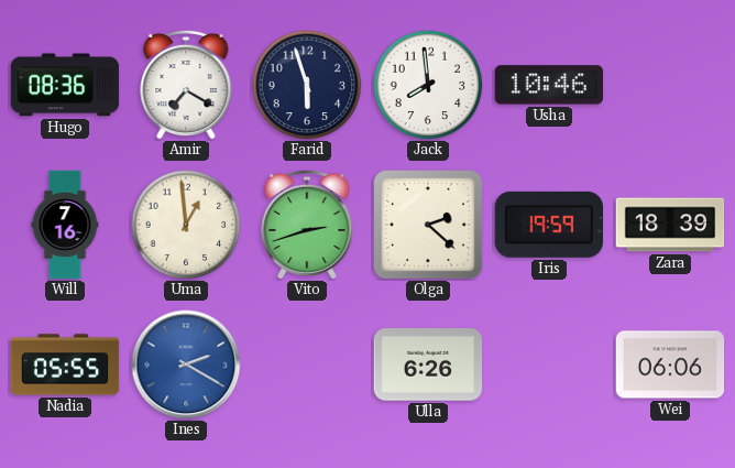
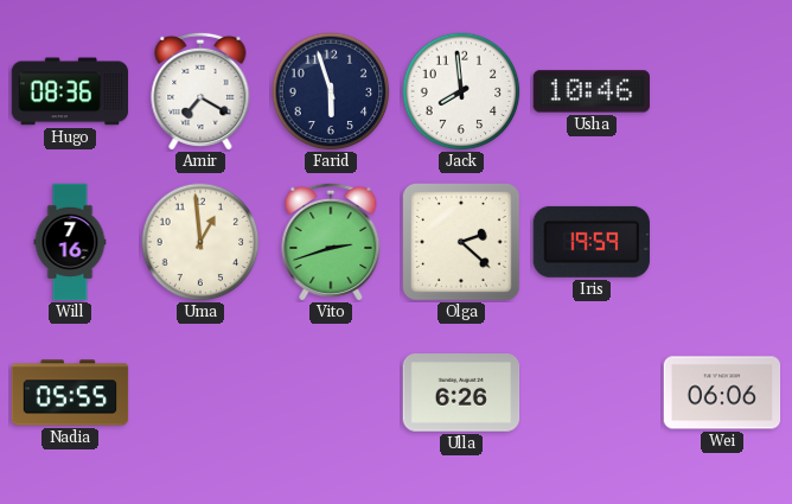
Zara: 18:39 -> none (670, 225)
Ines: 2:20 -> none (186, 364)
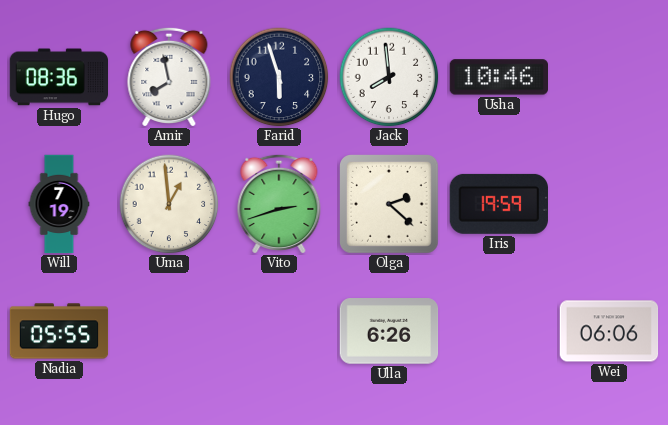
Amir: 7:20 -> 7:58 (169, 76)
Will: 7:16 -> 7:19 (59, 204)
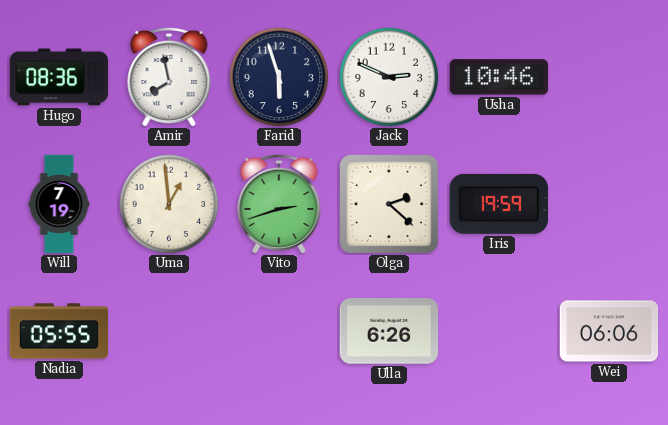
Jack: 7:59 -> 2:49 (389, 77)
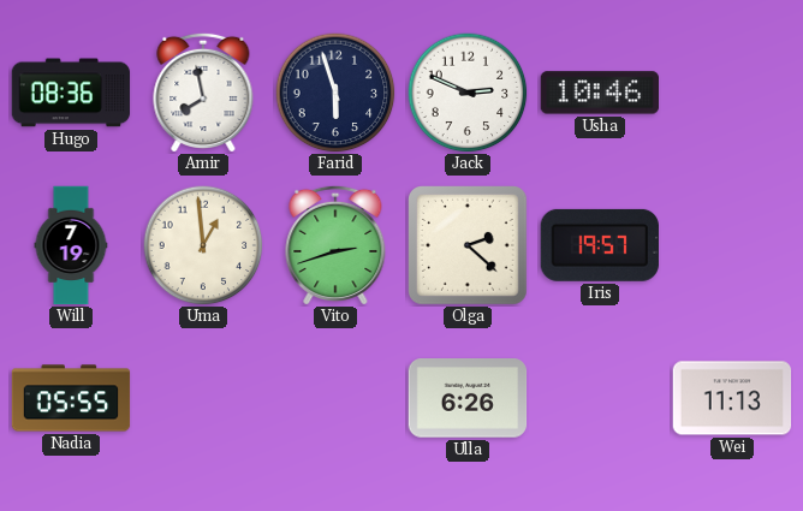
Iris: 19:59 -> 19:57 (600, 245)
Wei: 06:06 -> 11:13 (732, 398)
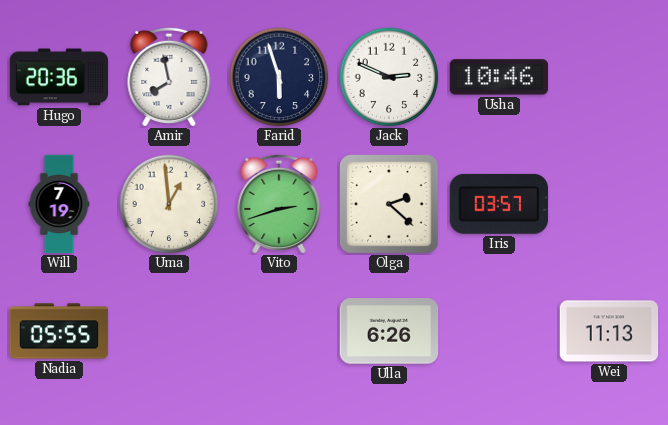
Hugo: 08:36 -> 20:36 (59, 77)
Iris: 19:57 -> 03:57 (499, 204)
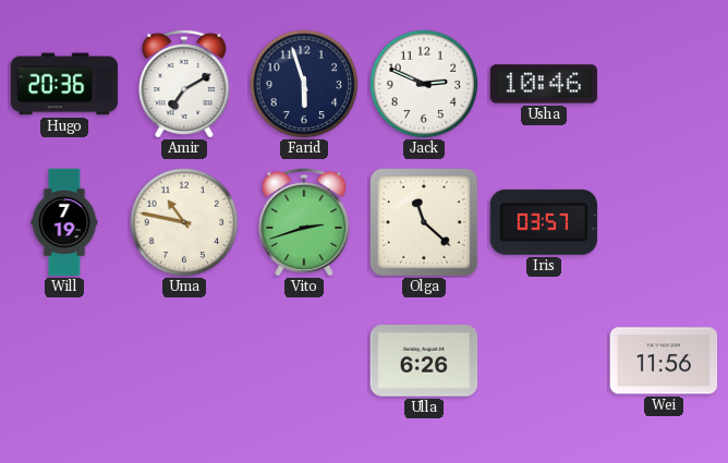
Amir: 7:58 -> 7:10 (184, 83)
Uma: 12:59 -> 10:47 (184, 222)
Olga: 2:22 -> 11:22 (425, 223)
Nadia: 05:55 -> none (59, 331)
Wei: 11:13 -> 11:56 (664, 361)
